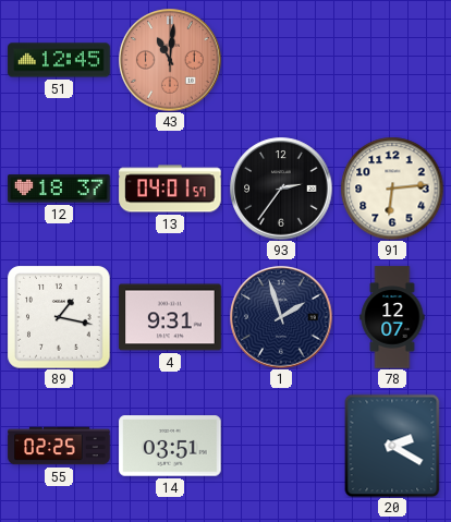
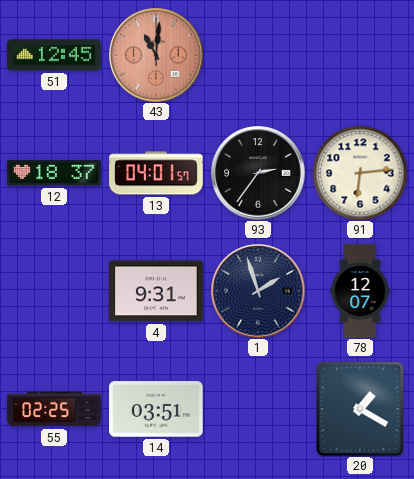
89: 1:17 -> none (59, 317)
20: 2:20 -> 1:20 (360, 409)
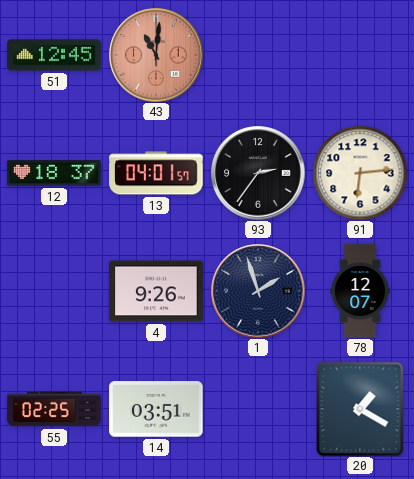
4: 9:31 -> 9:26 (156, 291)
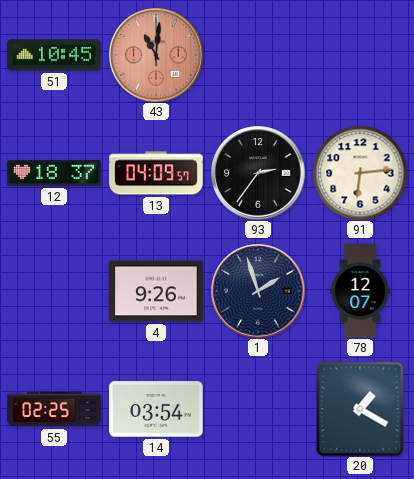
51: 12:45 -> 10:45 (54, 55)
13: 04:01 -> 04:09 (156, 173)
14: 03:51 -> 03:54 (156, 409)
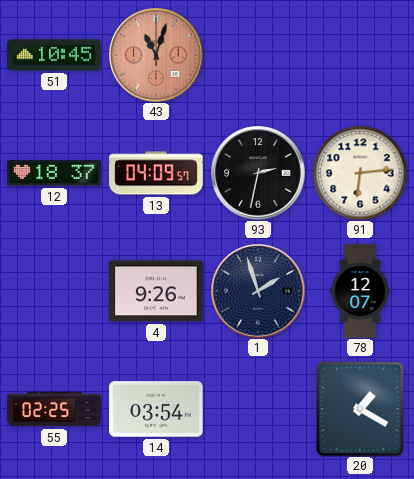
43: 11:01 -> 11:03 (156, 55)
93: 2:36 -> 2:32 (258, 173)
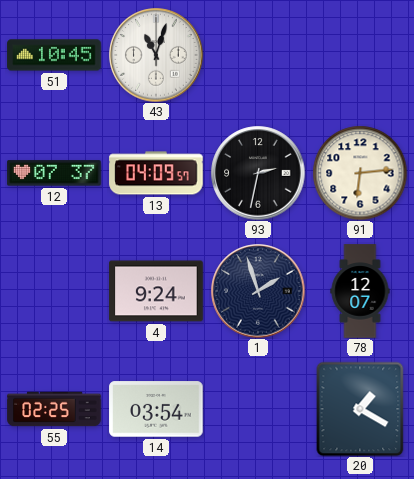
43 dial: salmon -> white (156, 55)
12: 18:37 -> 07:37 (54, 173)
4: 9:26 -> 9:24 (156, 291)
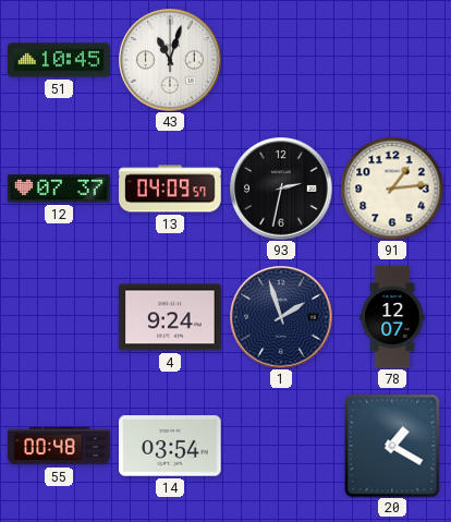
91: 6:14 -> 1:14 (392, 189)
55: 02:25 -> 00:48 (59, 446)
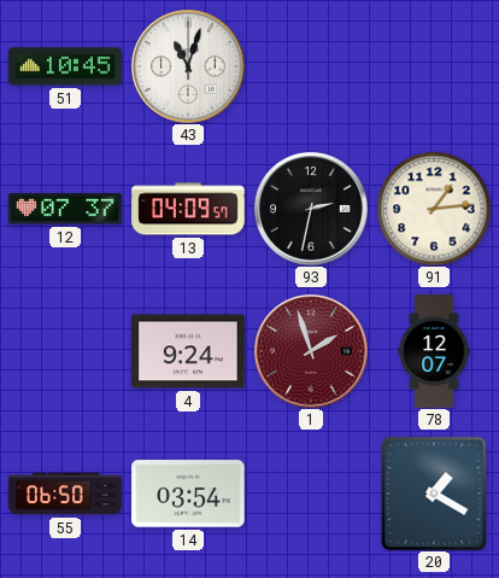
1 dial: navy -> burgundy (311, 351)
55: 00:48 -> 06:50 (65, 494)
